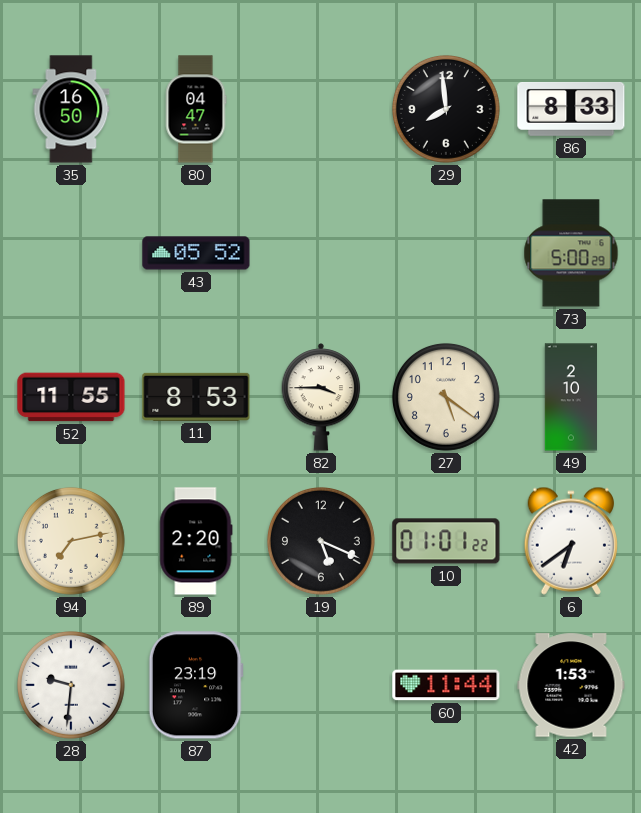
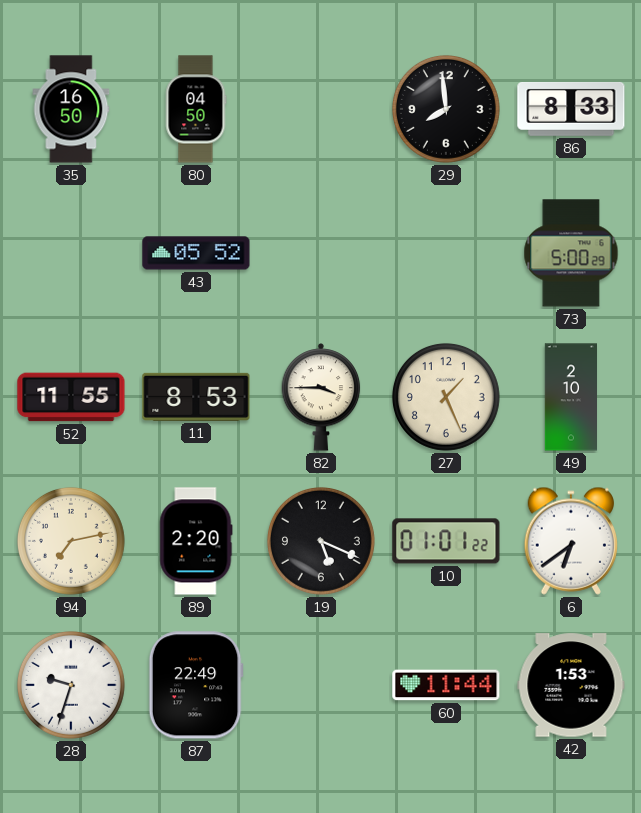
80: 04:47 -> 04:50 (196, 109)
27: 5:21 -> 1:26 (446, 397)
28: 9:31 -> 9:33 (71, 685)
87: 23:19 -> 22:49 (196, 685)
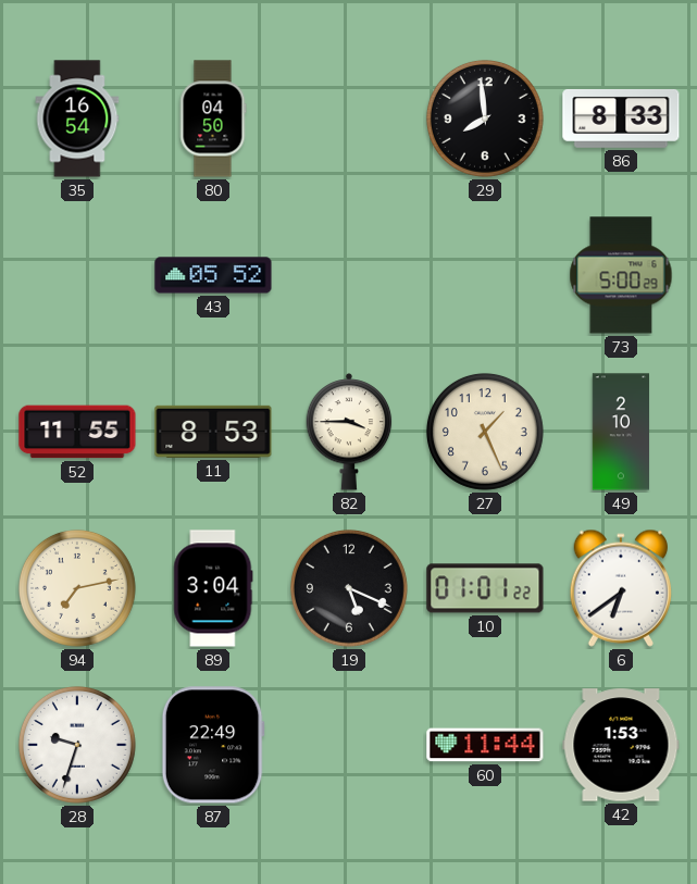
35: 16:50 -> 16:54 (77, 119)
89: 2:20 -> 3:04 (213, 588)
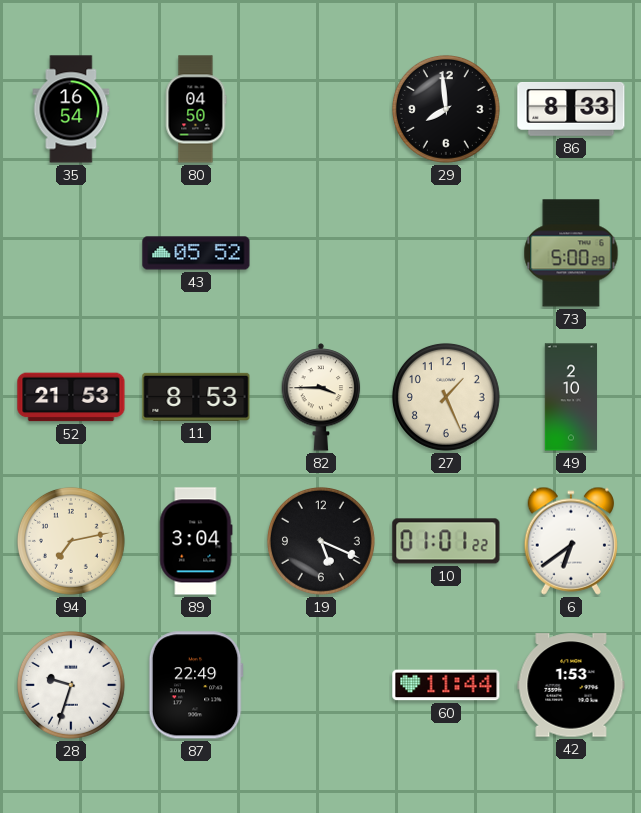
52: 11:55 -> 21:53 (71, 397)
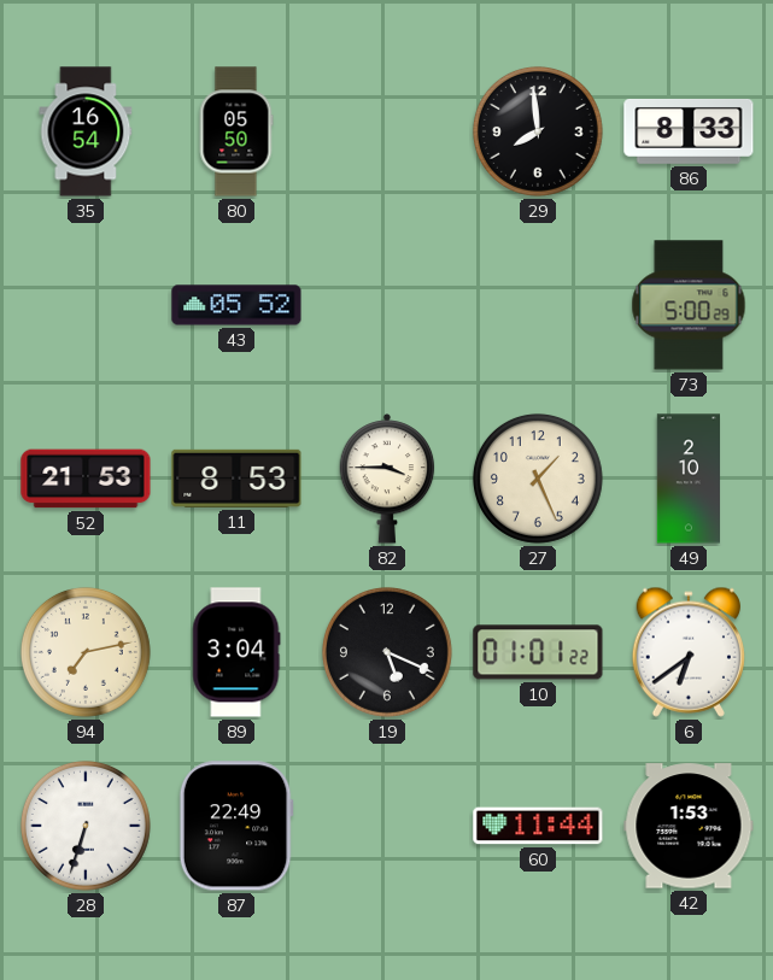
80: 04:50 -> 05:50 (236, 131)
28: 9:33 -> 6:33 (86, 826)
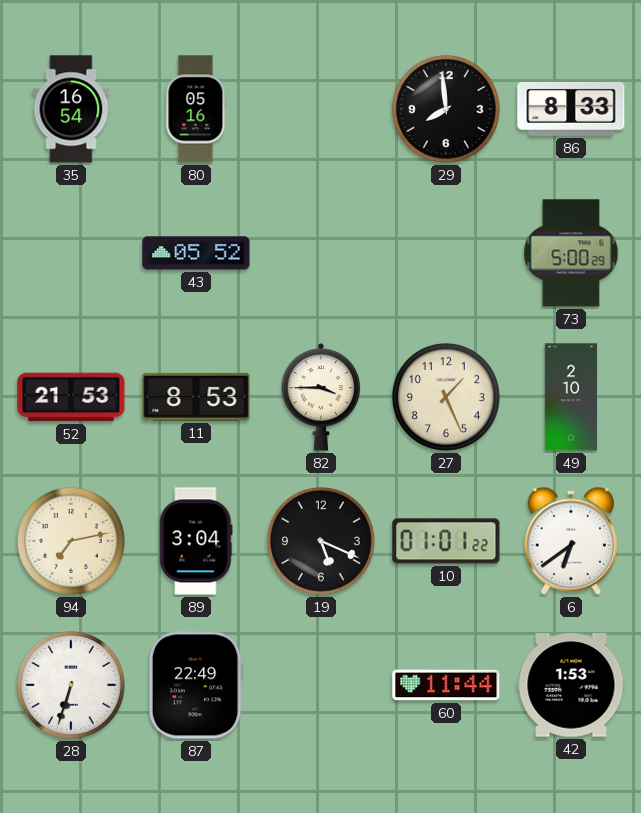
80: 05:50 -> 05:16 (196, 109)
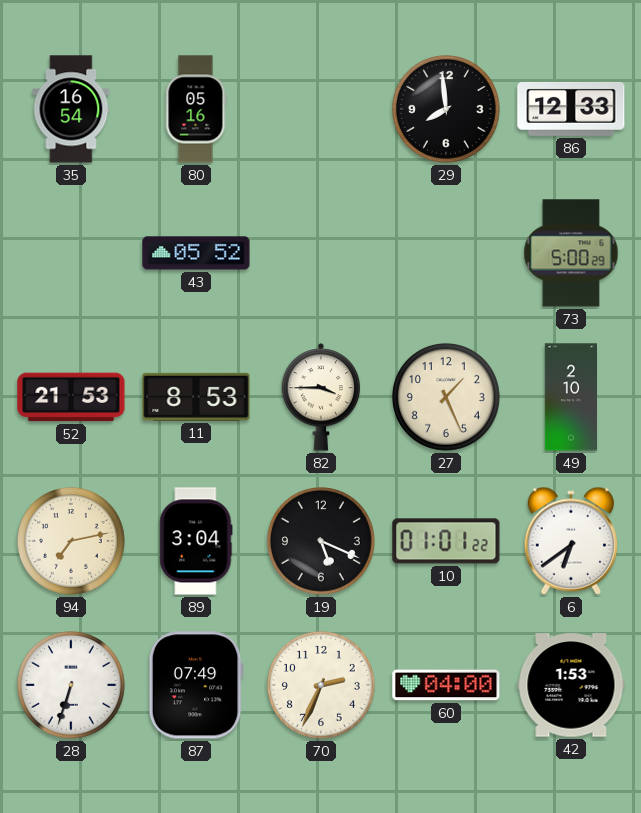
86: 8:33 -> 12:33 (571, 109)
87: 22:49 -> 07:49 (196, 685)
70: none -> 2:34 (321, 685)
60: 11:44 -> 04:00 (446, 685)
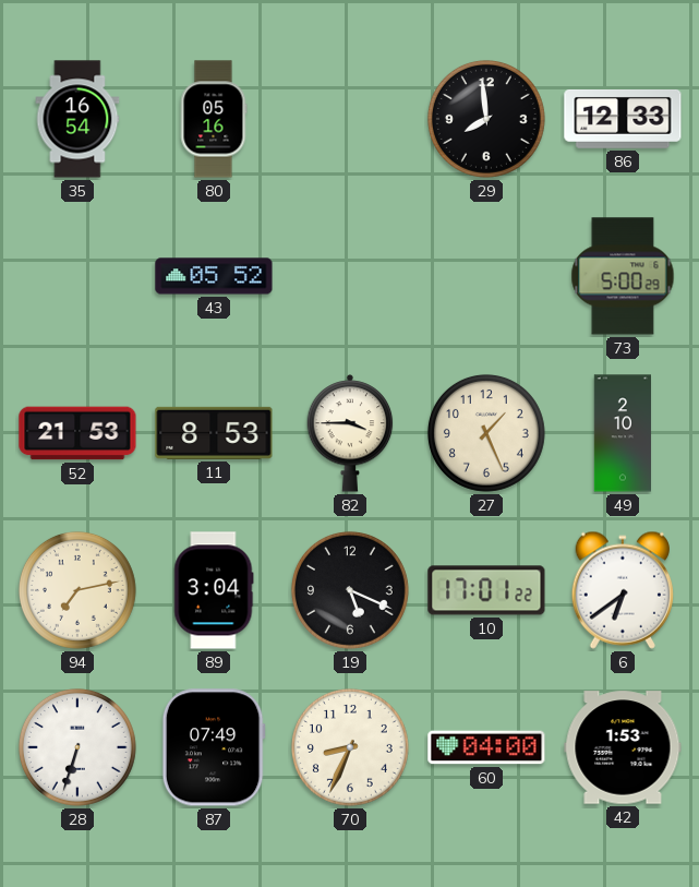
10: 01:01 -> 17:01 (486, 590)
70: 2:34 -> 8:34 (350, 747)
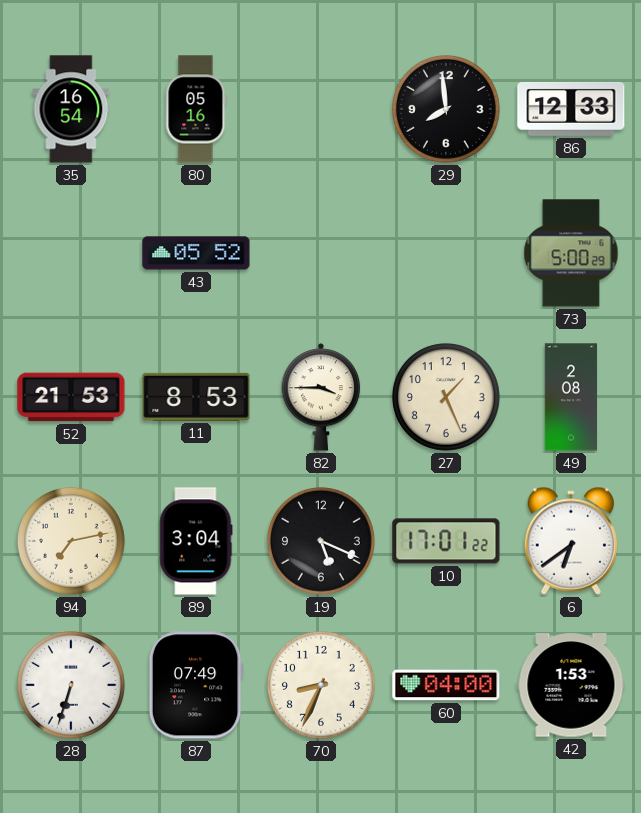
49: 2:10 -> 2:08 (571, 397)
